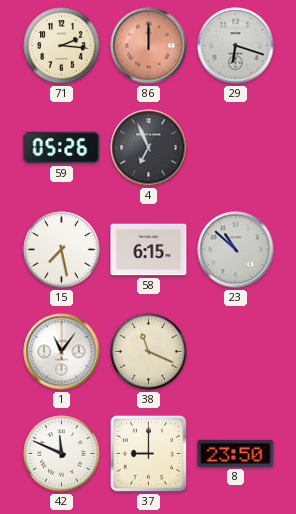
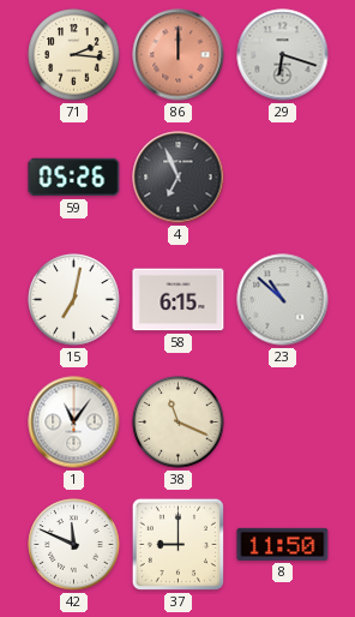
15: 7:28 -> 7:02 (74, 300)
8: 23:50 -> 11:50 (283, 544)
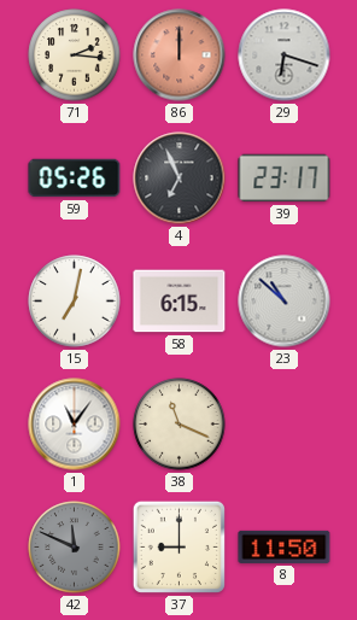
39: none -> 23:17 (285, 179)
42 dial: white -> grey (75, 548)
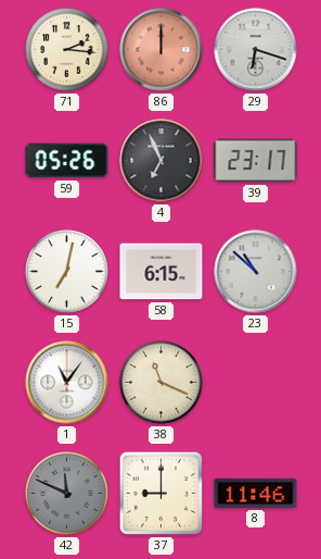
8: 11:50 -> 11:46 (256, 493)
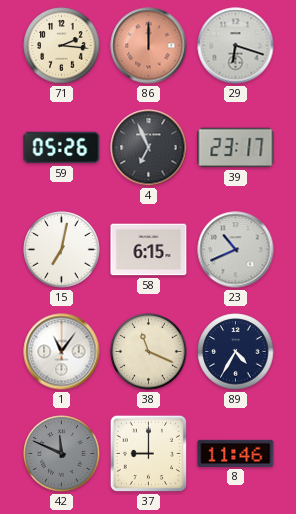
23: 10:52 -> 10:41 (236, 250)
89: none -> 4:35 (236, 352)
